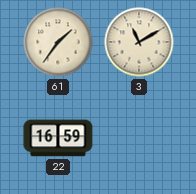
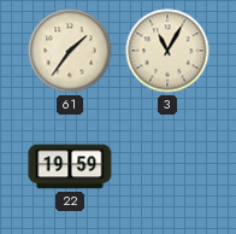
3: 11:10 -> 11:05 (167, 51)
22: 16:59 -> 19:59 (70, 166)
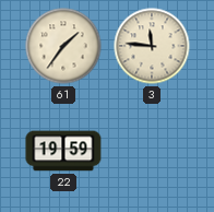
3: 11:05 -> 11:46 (152, 46)
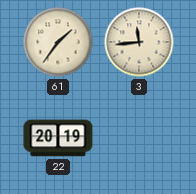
3: 11:46 -> 11:44 (139, 42)
22: 19:59 -> 20:19 (58, 138)
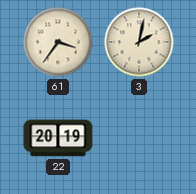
61: 1:36 -> 3:36 (58, 42)
3: 11:44 -> 2:02 (139, 42)
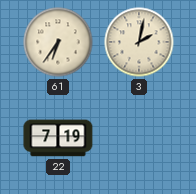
61: 3:36 -> 6:36 (58, 42)
22: 20:19 -> 7:19 (58, 138)
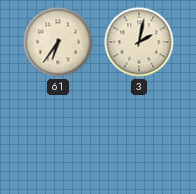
22: 7:19 -> none (58, 138)
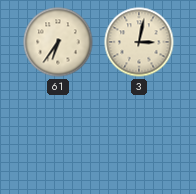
3: 2:02 -> 3:02 (139, 42)
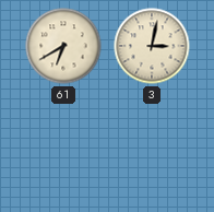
61: 6:36 -> 6:40 (63, 46)
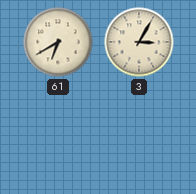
3: 3:02 -> 3:05 (139, 42)
